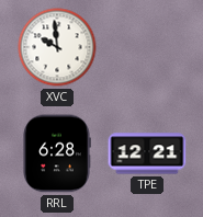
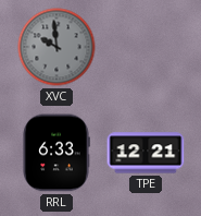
XVC dial: white -> grey (56, 47)
RRL: 6:28 -> 6:33 (56, 153)
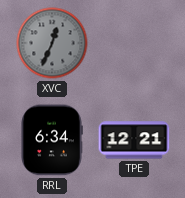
XVC: 9:59 -> 12:34 (52, 43)
RRL: 6:33 -> 6:34 (52, 140)
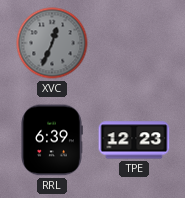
RRL: 6:34 -> 6:39 (52, 140)
TPE: 12:21 -> 12:23 (134, 140)
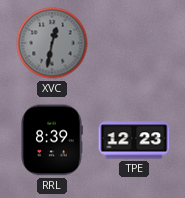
XVC: 12:34 -> 12:32 (52, 43)
RRL: 6:39 -> 8:39 (52, 140)
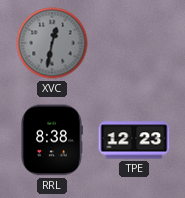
RRL: 8:39 -> 8:38 (52, 140)
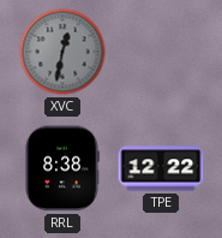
TPE: 12:23 -> 12:22 (161, 168)
